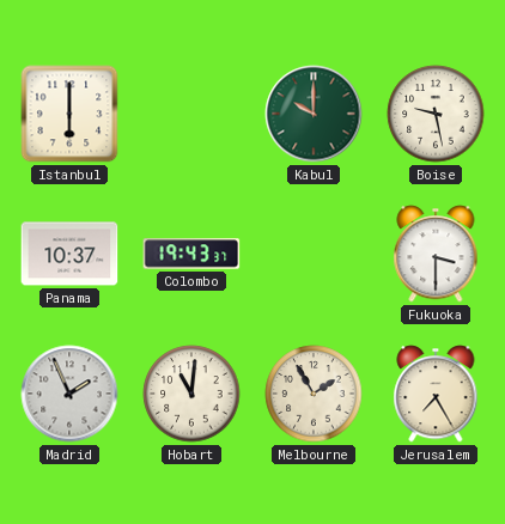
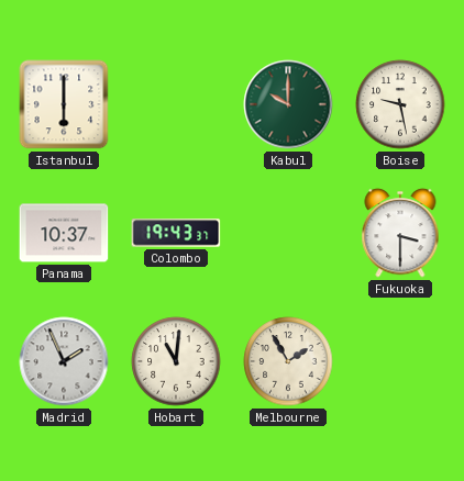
Jerusalem: 7:25 -> none (436, 394)
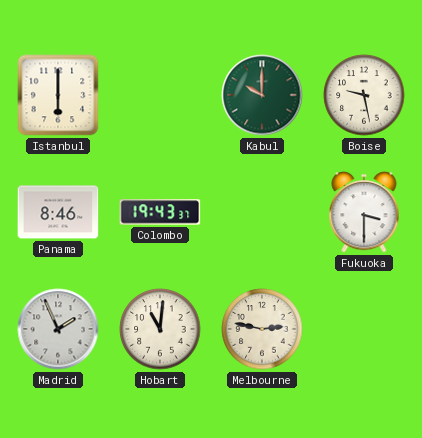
Panama: 10:37 -> 8:46 (58, 212)
Melbourne: 1:55 -> 2:47 (262, 329)
